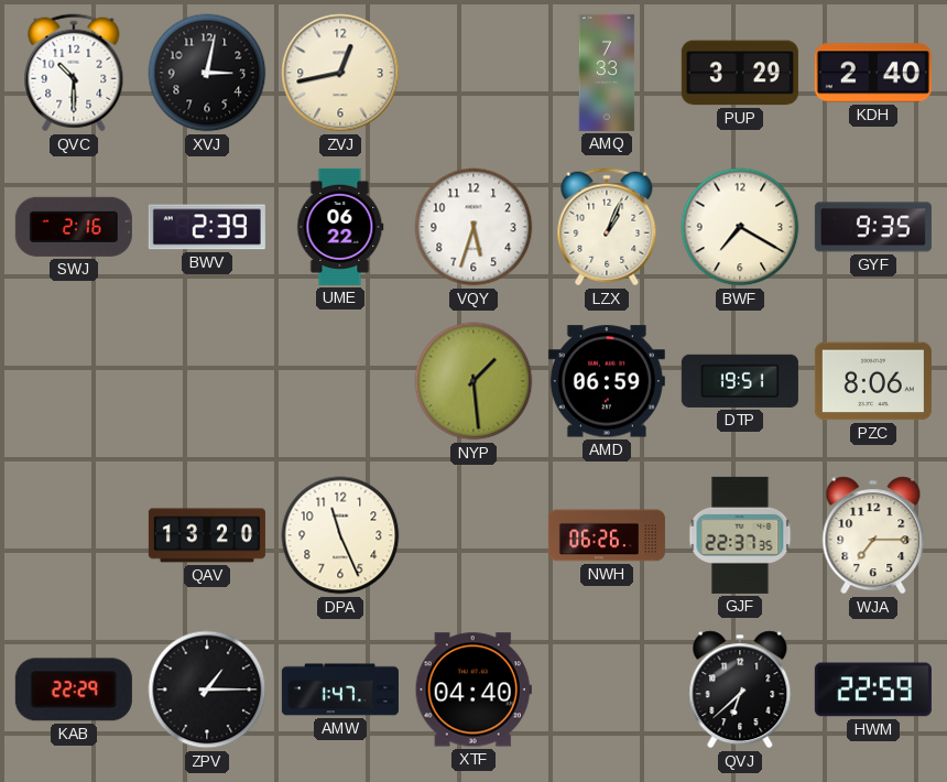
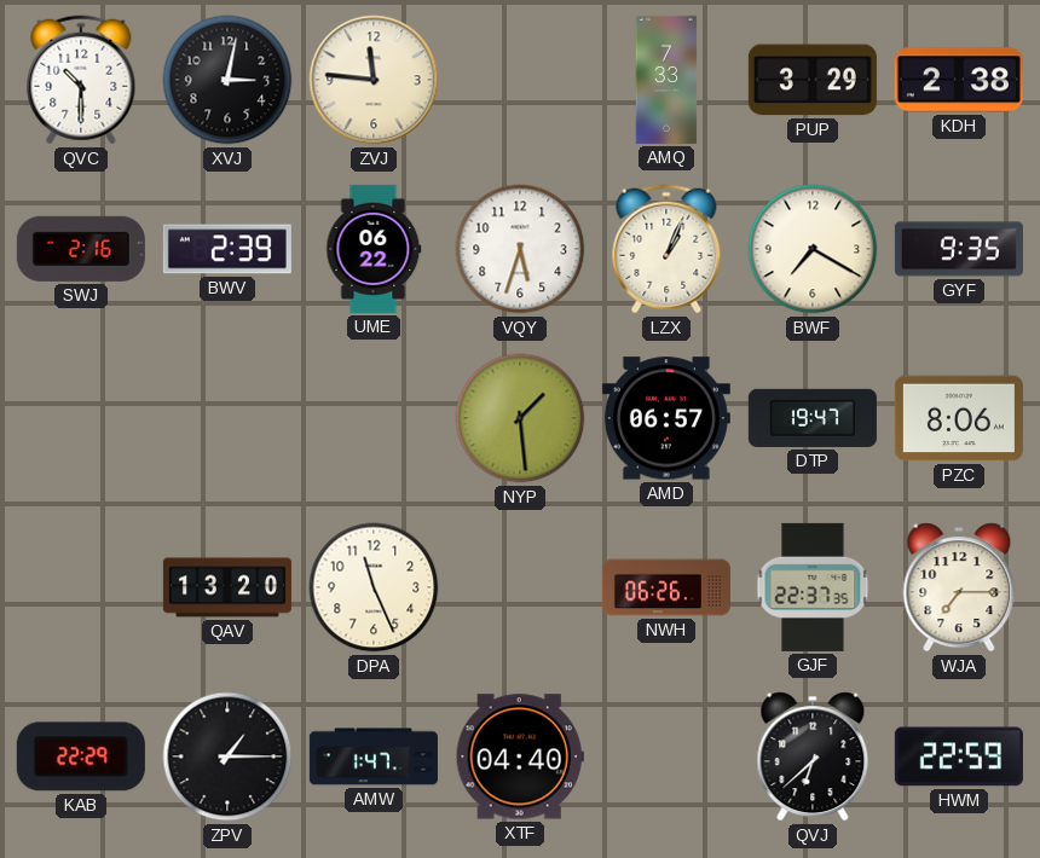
ZVJ: 12:43 -> 11:46 (374, 80)
KDH: 2:40 -> 2:38 (959, 80)
AMD: 06:59 -> 06:57 (666, 418)
DTP: 19:51 -> 19:47 (813, 418)
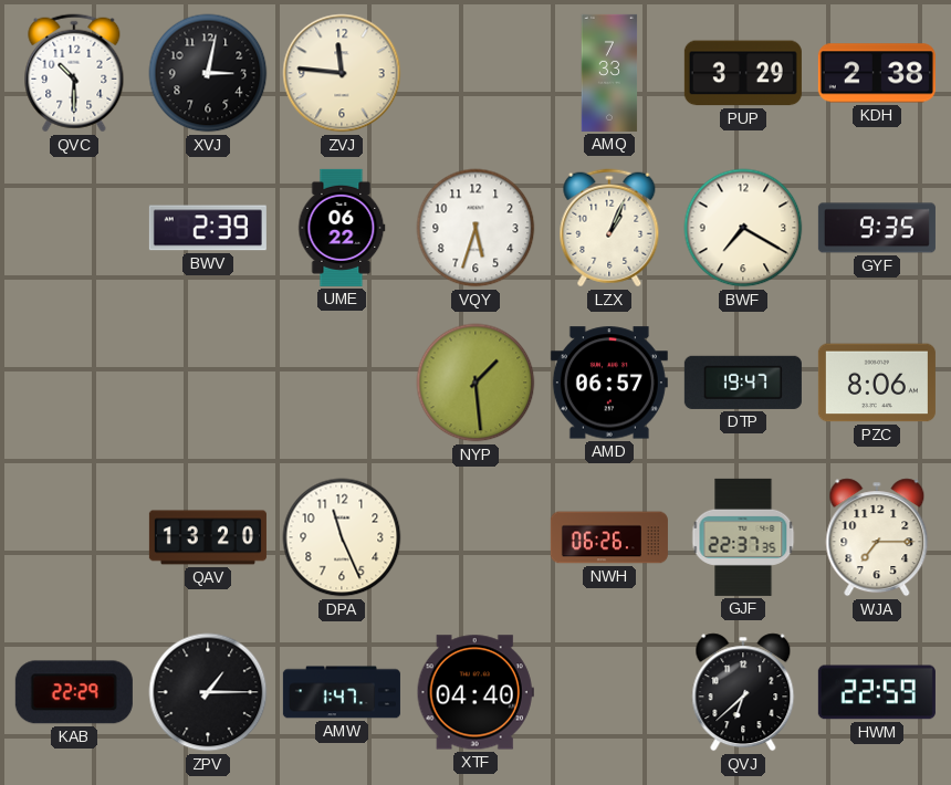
SWJ: 2:16 -> none (81, 249)
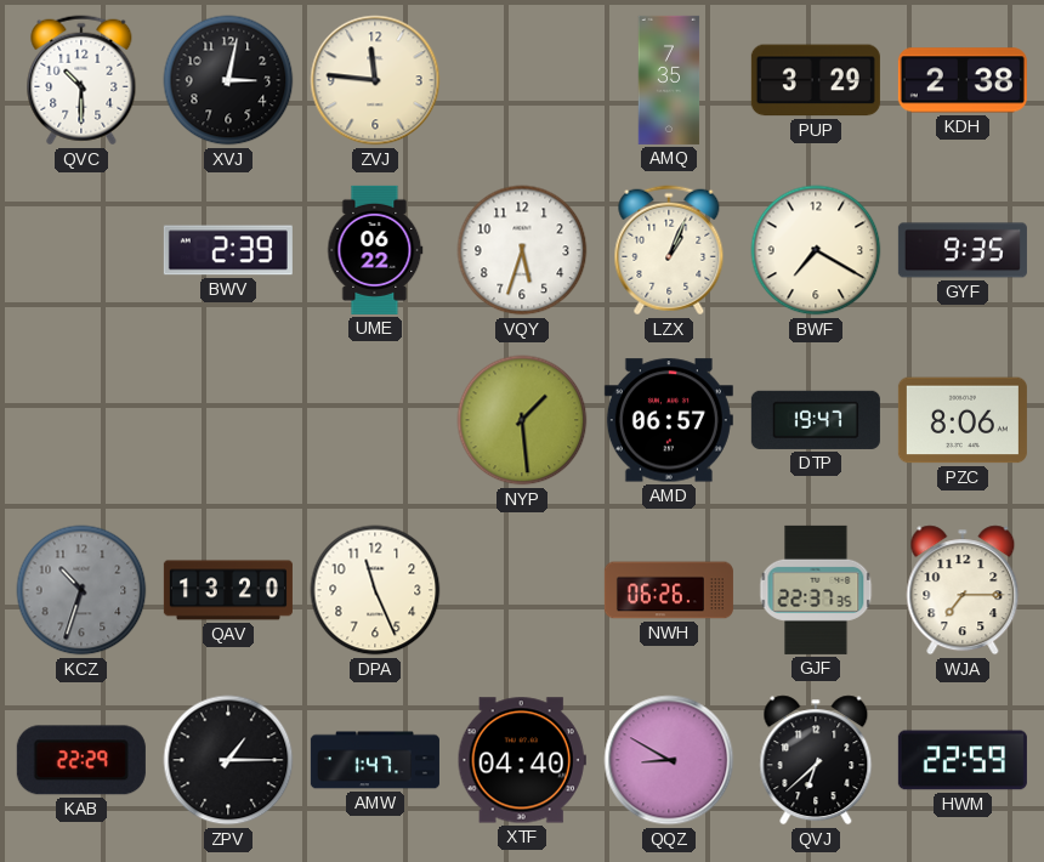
AMQ: 7:33 -> 7:35 (669, 80)
KCZ: none -> 10:33 (81, 590)
QQZ: none -> 8:50 (669, 760)
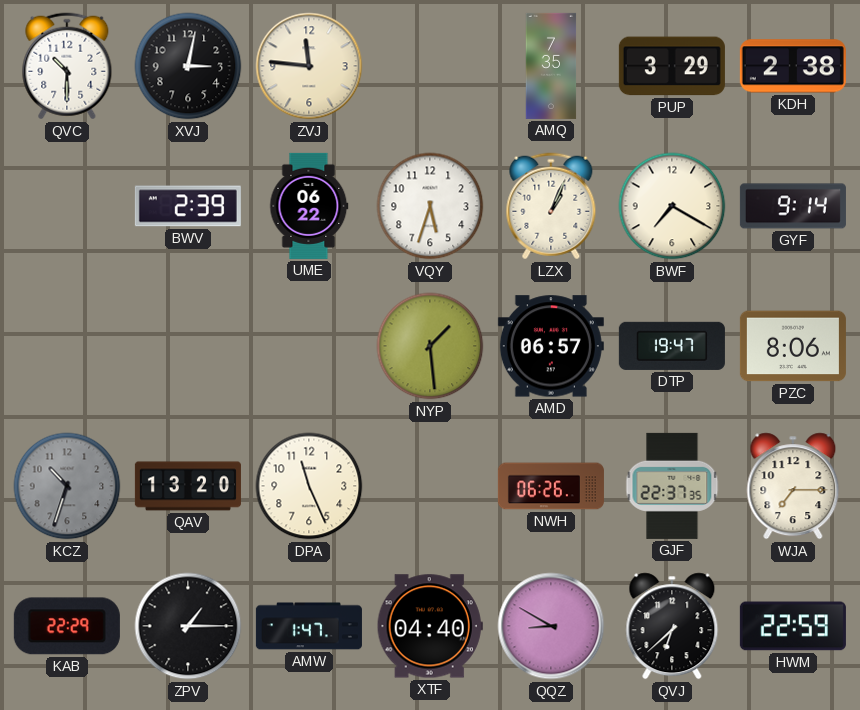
GYF: 9:35 -> 9:14 (793, 206)
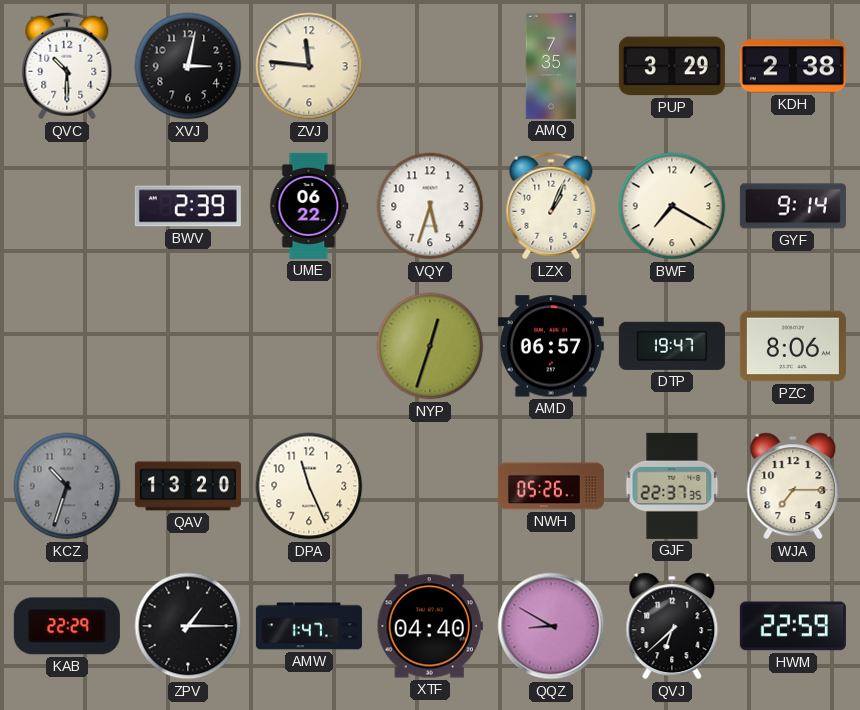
NYP: 1:29 -> 12:33 (430, 346)
NWH: 06:26 -> 05:26 (551, 486)
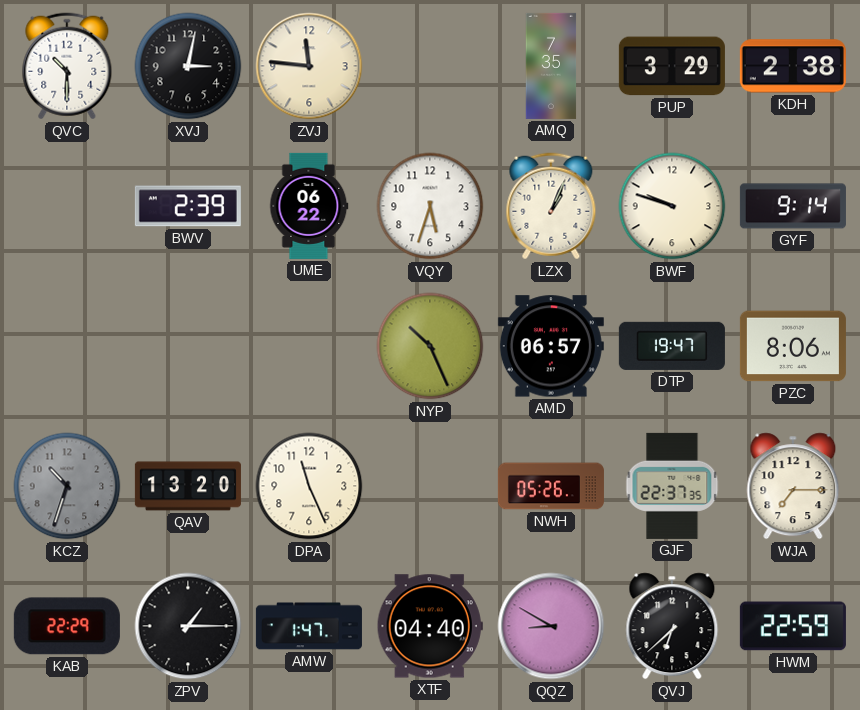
BWF: 7:20 -> 9:48 (672, 206)
NYP: 12:33 -> 10:26 (430, 346)
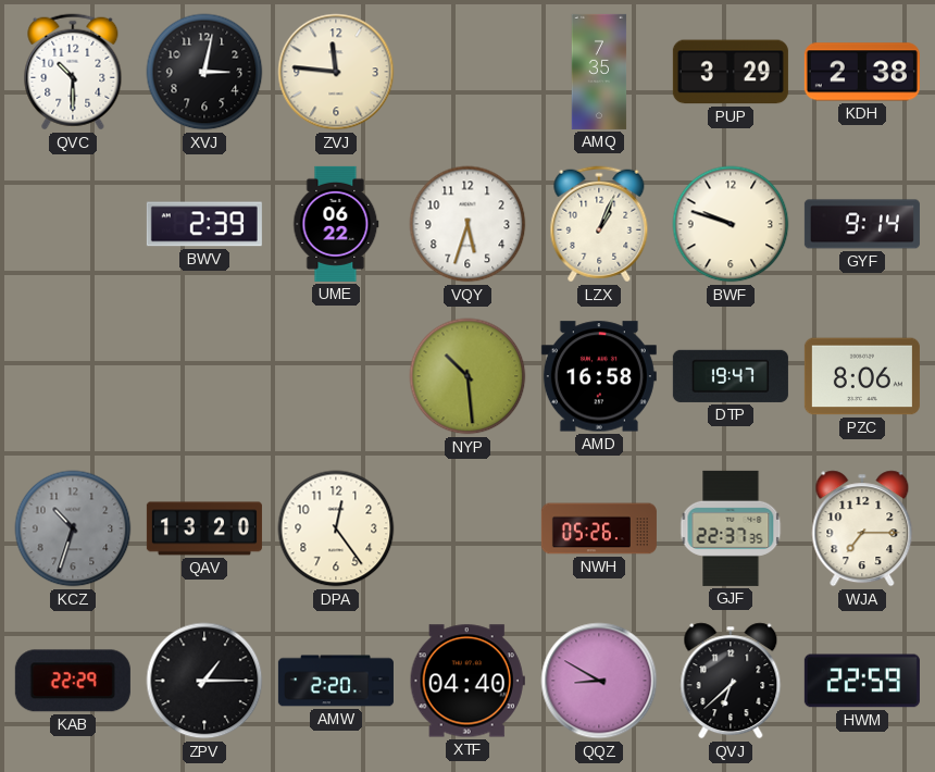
NYP: 10:26 -> 10:29 (467, 376)
AMD: 06:57 -> 16:58 (599, 376)
DPA: 11:26 -> 12:24 (336, 528)
AMW: 1:47 -> 2:20 (336, 681)
